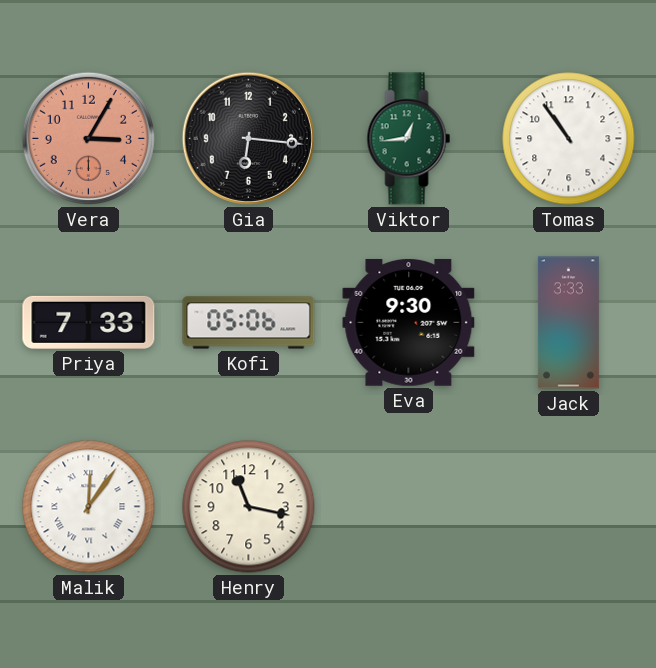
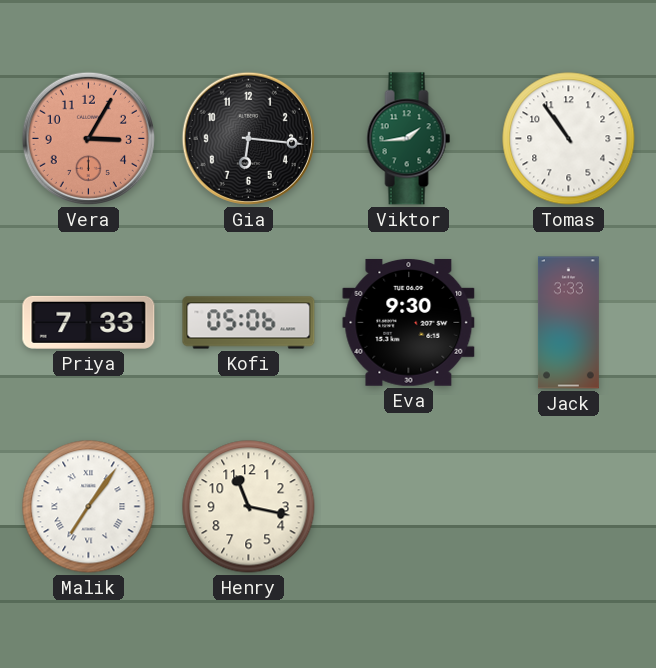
Viktor: 12:44 -> 1:44 (409, 139)
Malik: 12:06 -> 7:06 (89, 507)
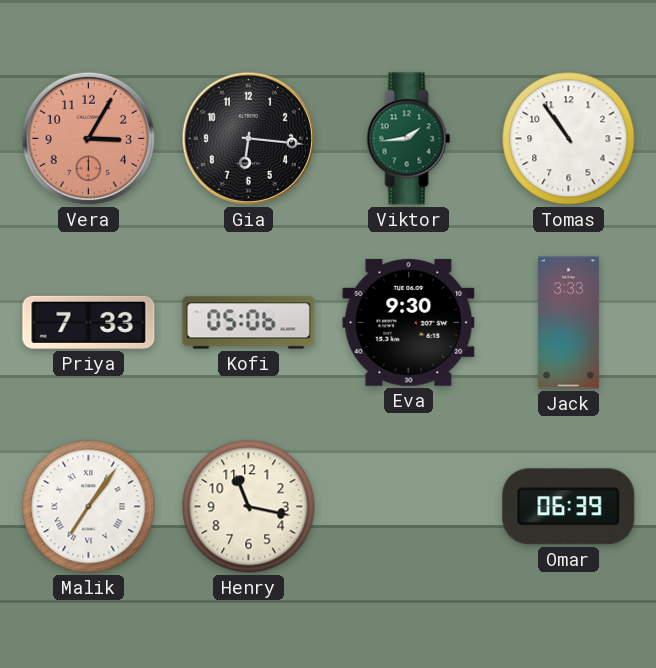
Omar: none -> 06:39 (569, 507)
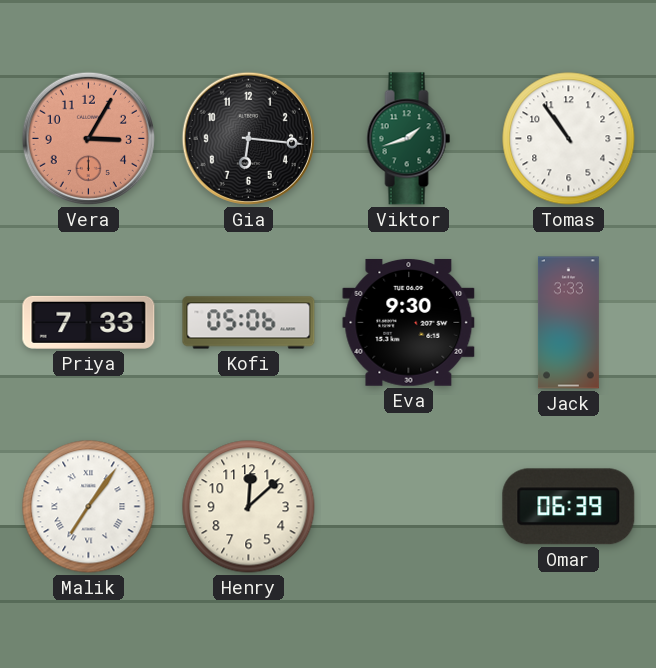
Viktor: 1:44 -> 1:42 (409, 139)
Henry: 11:17 -> 12:08 (249, 507)
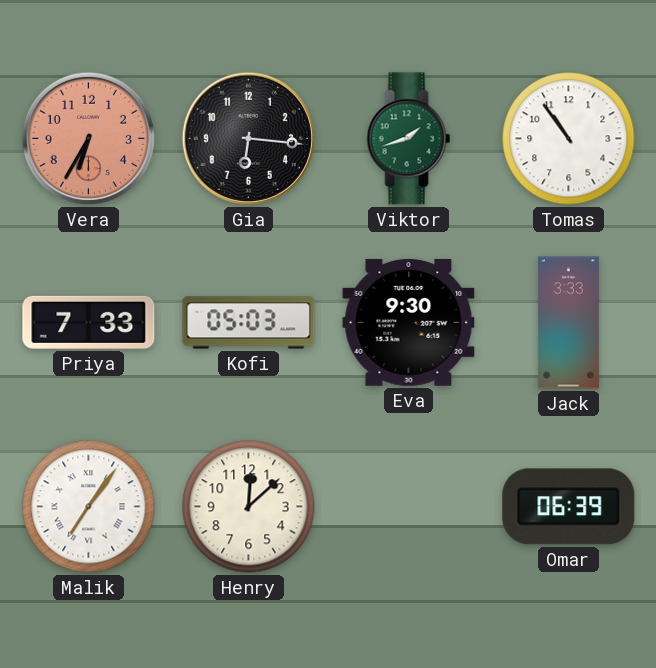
Vera: 3:05 -> 6:35 (88, 138)
Kofi: 05:06 -> 05:03 (249, 323)
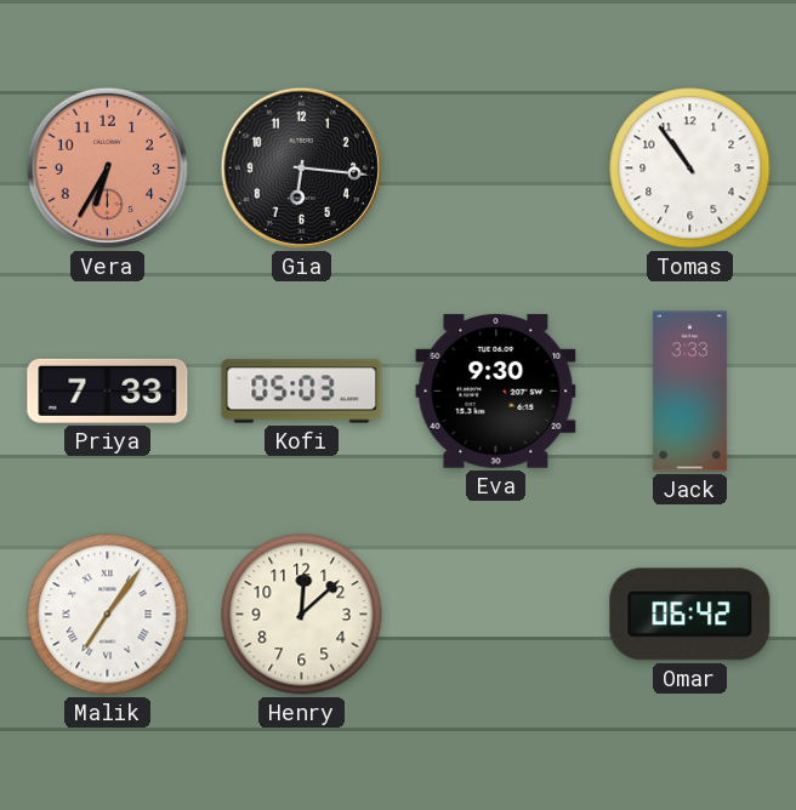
Viktor: 1:42 -> none (409, 139)
Omar: 06:39 -> 06:42 (690, 615)
